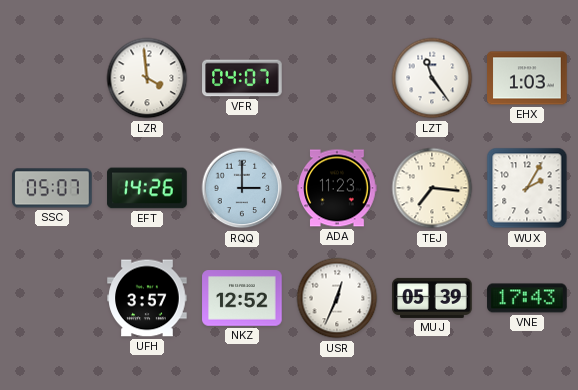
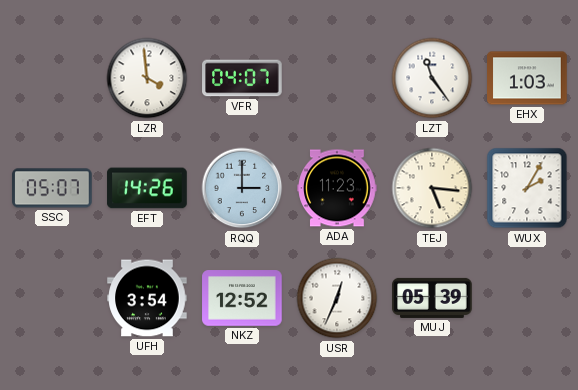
TEJ: 7:16 -> 5:16 (432, 188)
UFH: 3:57 -> 3:54 (147, 298)
VNE: 17:43 -> none (527, 298)
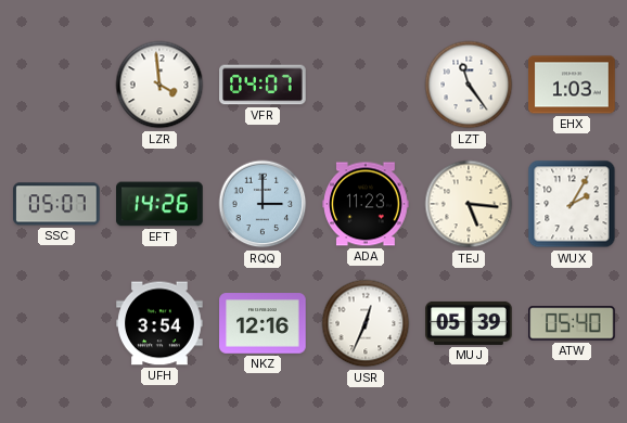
NKZ: 12:52 -> 12:16 (263, 323)
ATW: none -> 05:40 (572, 323)
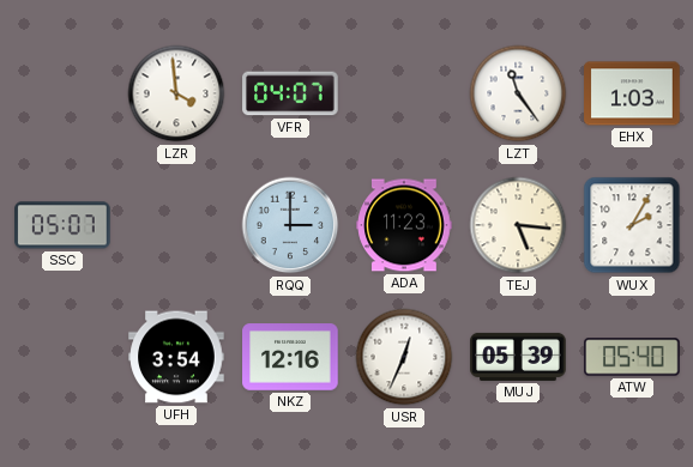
EFT: 14:26 -> none (159, 204)
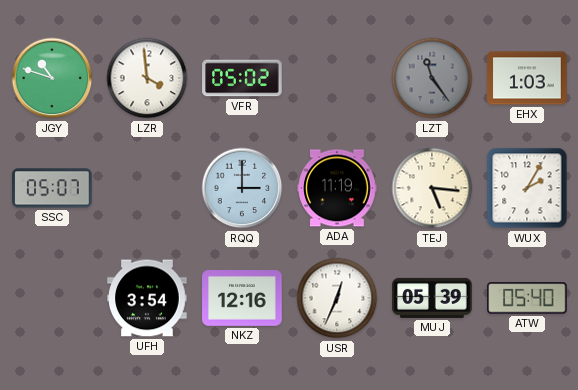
JGY: none -> 10:48 (52, 78)
VFR: 04:07 -> 05:02 (242, 78)
LZT dial: white -> grey (432, 78)
ADA: 11:23 -> 11:19 (337, 188)
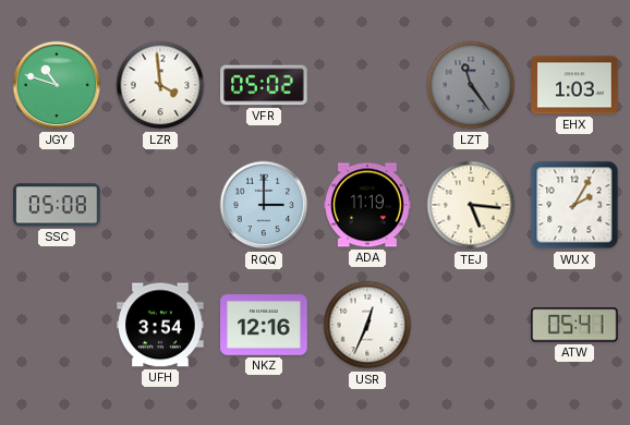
SSC: 05:07 -> 05:08 (57, 205)
MUJ: 05:39 -> none (432, 298)
ATW: 05:40 -> 05:41 (574, 325)
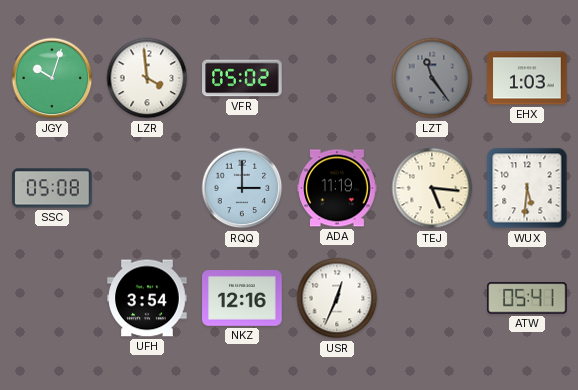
JGY: 10:48 -> 10:03 (52, 78)
WUX: 2:05 -> 5:31 (527, 188)
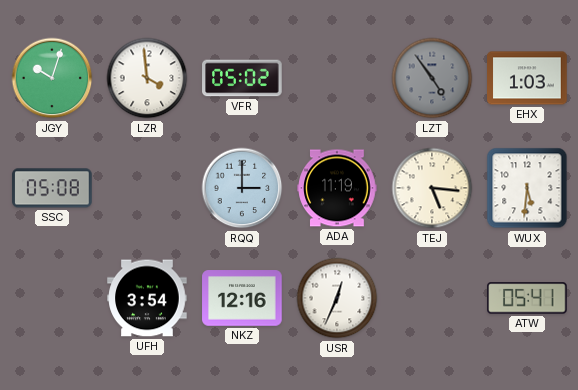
LZT: 11:24 -> 4:54 (432, 78)
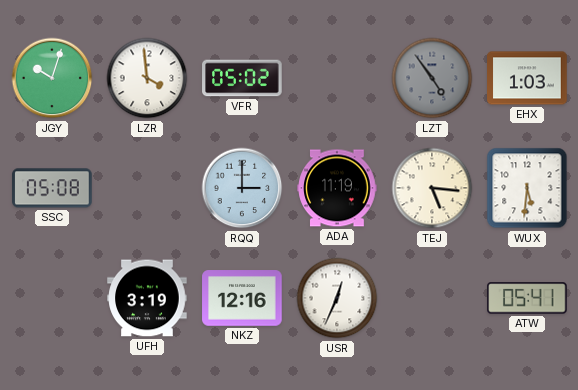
UFH: 3:54 -> 3:19 (147, 298)
